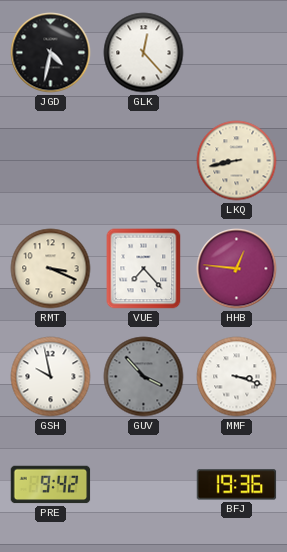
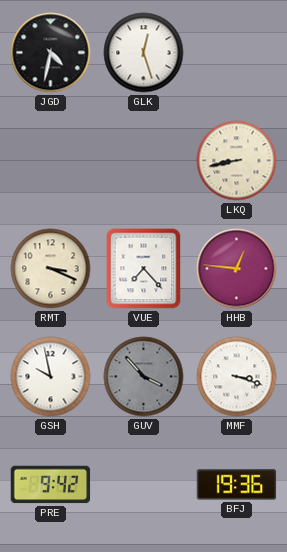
GLK: 12:23 -> 12:27 (144, 53)
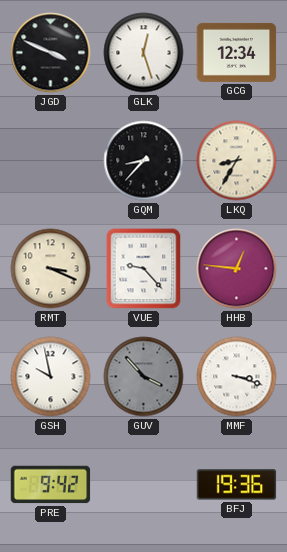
JGD: 4:32 -> 3:49 (51, 53)
GCG: none -> 12:34 (237, 52)
GQM: none -> 8:37 (144, 161)
LKQ: 8:43 -> 8:35 (237, 161)
VUE: 7:23 -> 9:23 (144, 269)
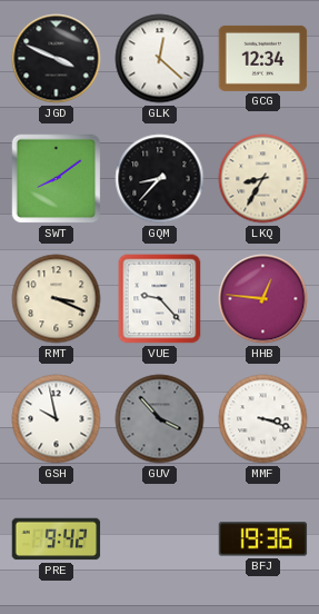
GLK: 12:27 -> 12:22 (160, 59)
SWT: none -> 8:09 (57, 179)
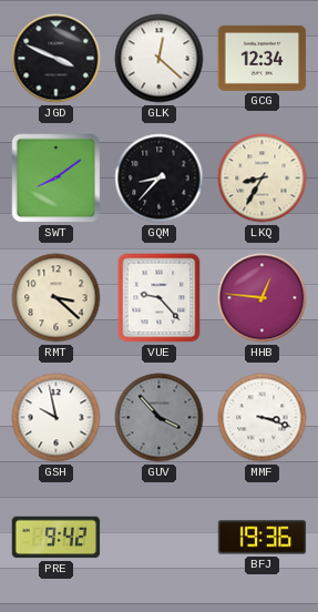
RMT: 3:19 -> 3:22 (57, 298)
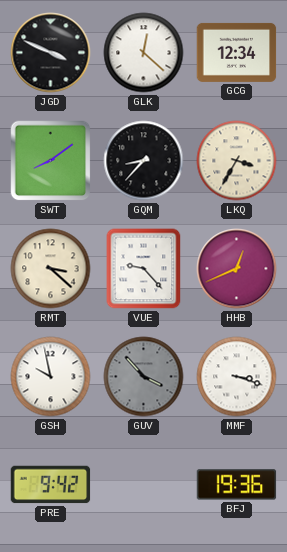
LKQ: 8:35 -> 3:35 (237, 161)
HHB: 12:46 -> 12:41 (237, 269)
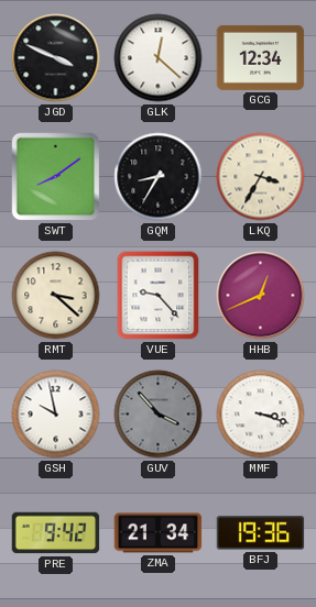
GQM: 8:37 -> 8:35 (159, 177)
ZMA: none -> 21:34 (159, 533)
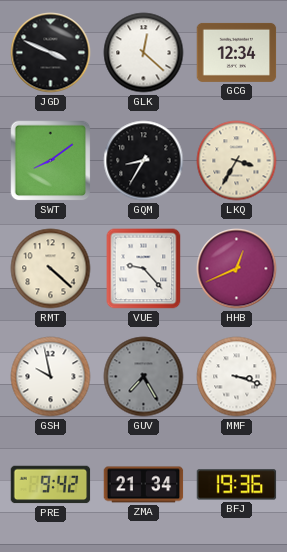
RMT: 3:22 -> 4:22 (51, 269)
GUV: 3:53 -> 7:25 (144, 377)
